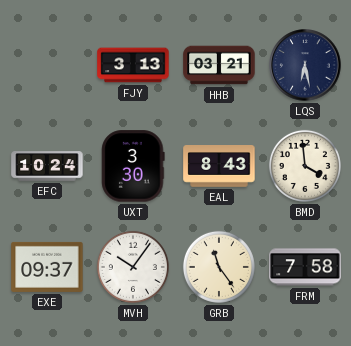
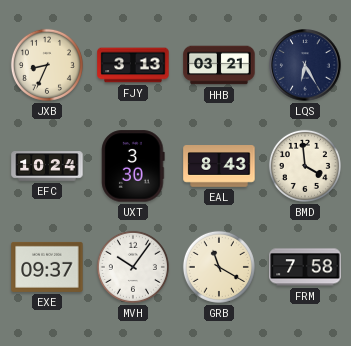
JXB: none -> 8:34 (47, 65)
LQS: 6:28 -> 6:25 (305, 65)
GRB: 11:24 -> 11:20 (219, 267)
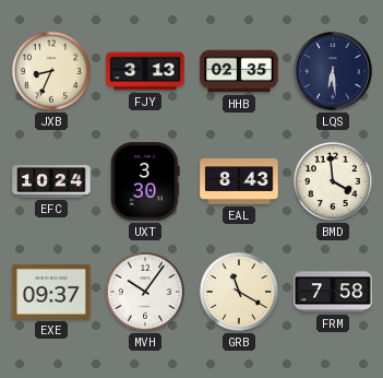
HHB: 03:21 -> 02:35 (239, 71)
LQS: 6:25 -> 6:29 (333, 71)
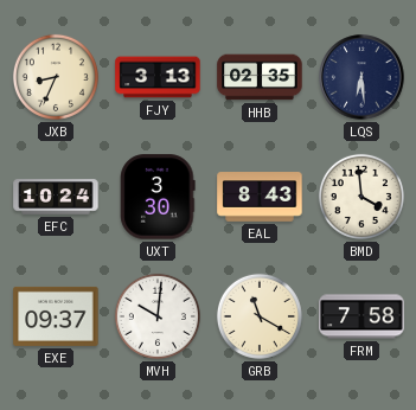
MVH: 10:06 -> 10:01 (158, 316)
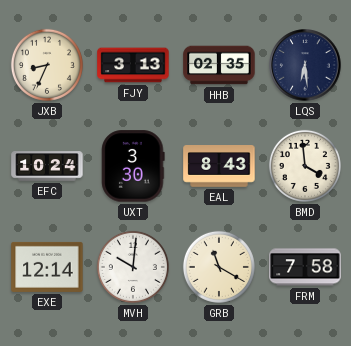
EXE: 09:37 -> 12:14 (47, 267)
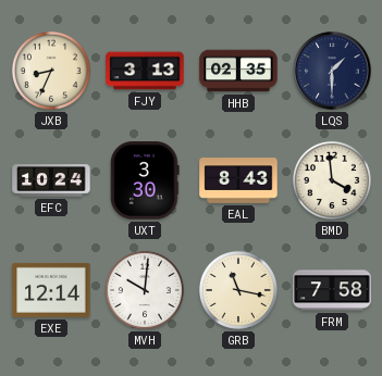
LQS: 6:29 -> 1:30 (332, 71)
GRB: 11:20 -> 11:17 (238, 290)
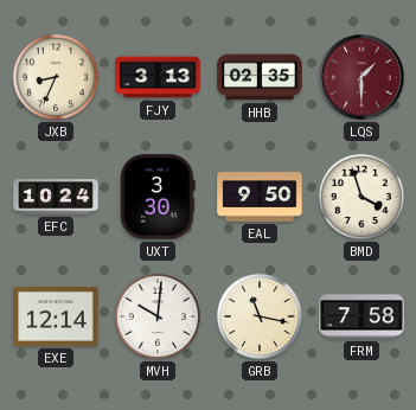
LQS dial: navy -> burgundy (361, 77)
EAL: 8:43 -> 9:50 (260, 197)
BMD: 3:59 -> 3:57 (361, 197)
